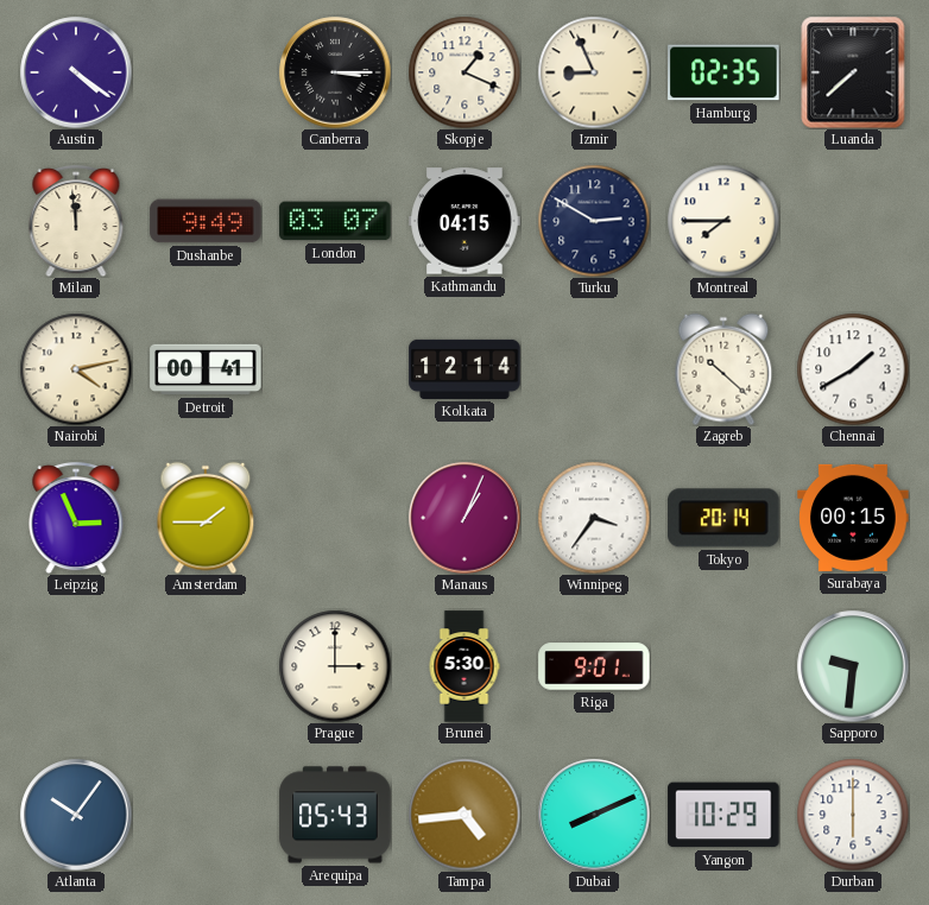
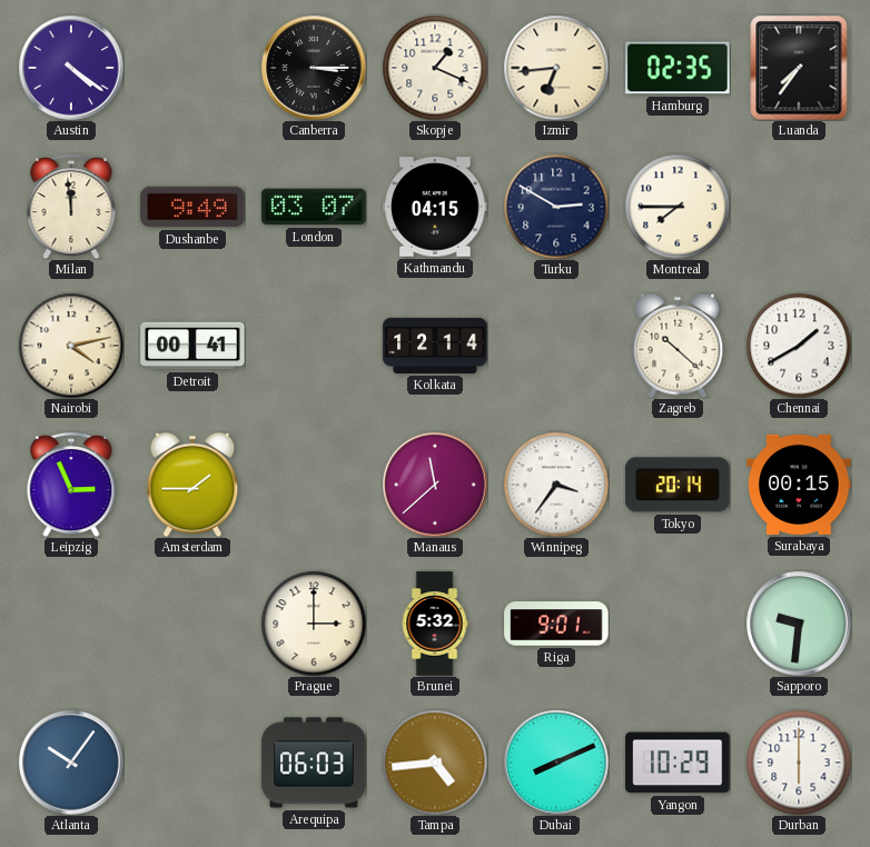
Izmir: 8:56 -> 6:44 (556, 68)
Luanda: 7:38 -> 7:36 (799, 68)
Manaus: 1:04 -> 11:38 (435, 485)
Brunei: 5:30 -> 5:32 (435, 624)
Arequipa: 05:43 -> 06:03 (314, 763)
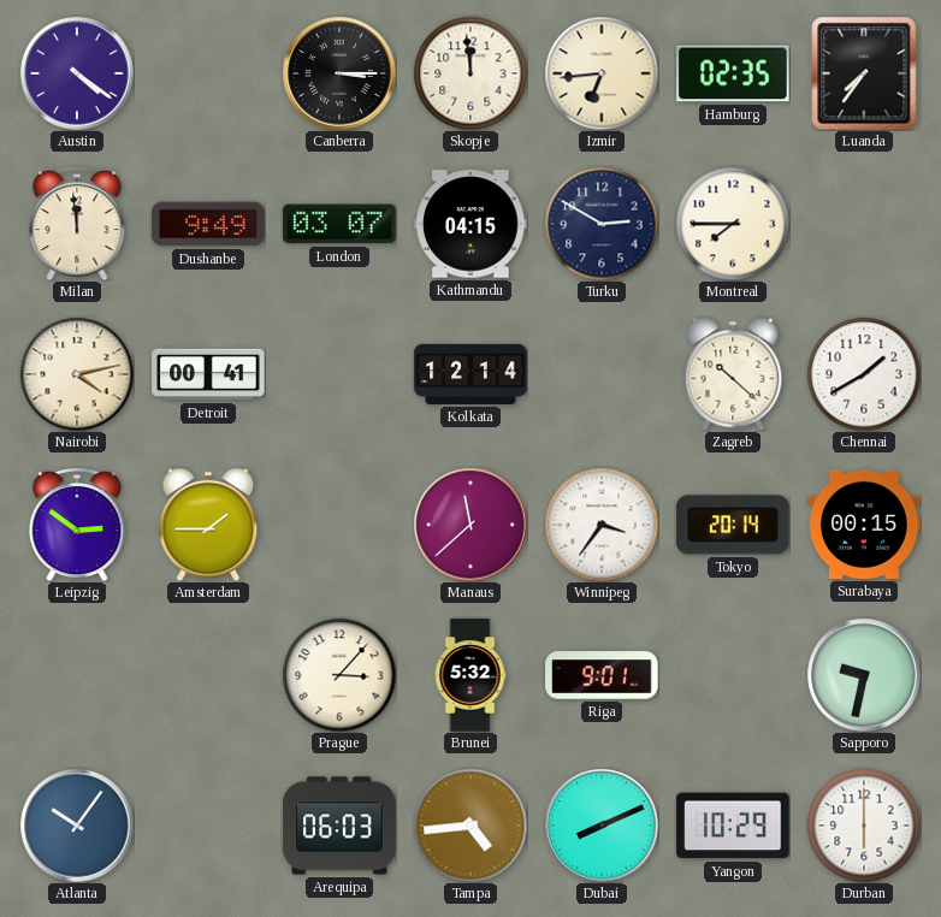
Skopje: 1:19 -> 11:59 (470, 73)
Leipzig: 2:56 -> 2:51 (77, 525)
Prague: 3:00 -> 3:07 (339, 675)
Sapporo: 9:31 -> 9:32 (864, 675)
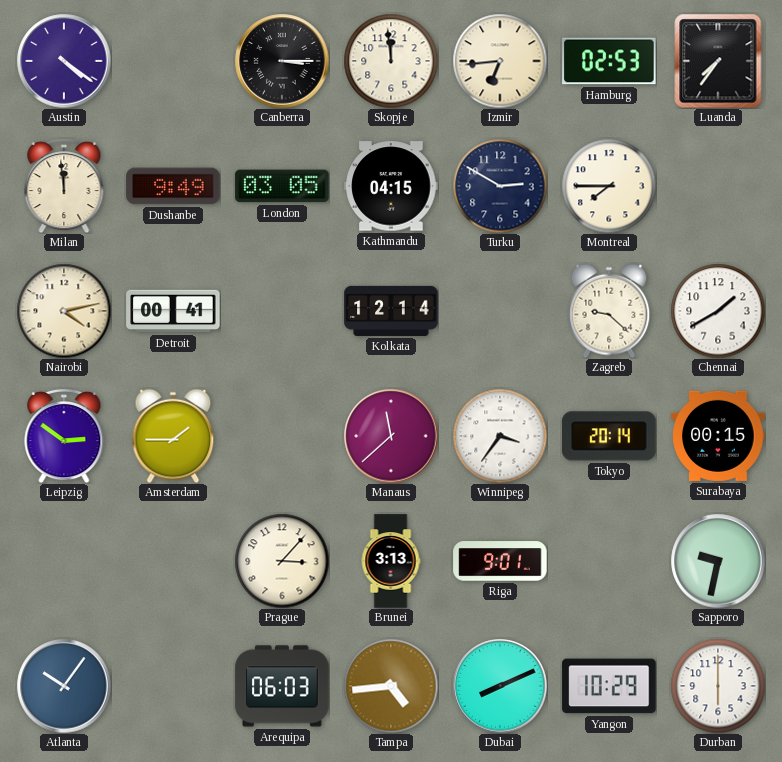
Hamburg: 02:35 -> 02:53 (609, 61)
London: 03:07 -> 03:05 (282, 186)
Zagreb: 10:22 -> 9:22 (609, 311)
Brunei: 5:32 -> 3:13 (391, 561)
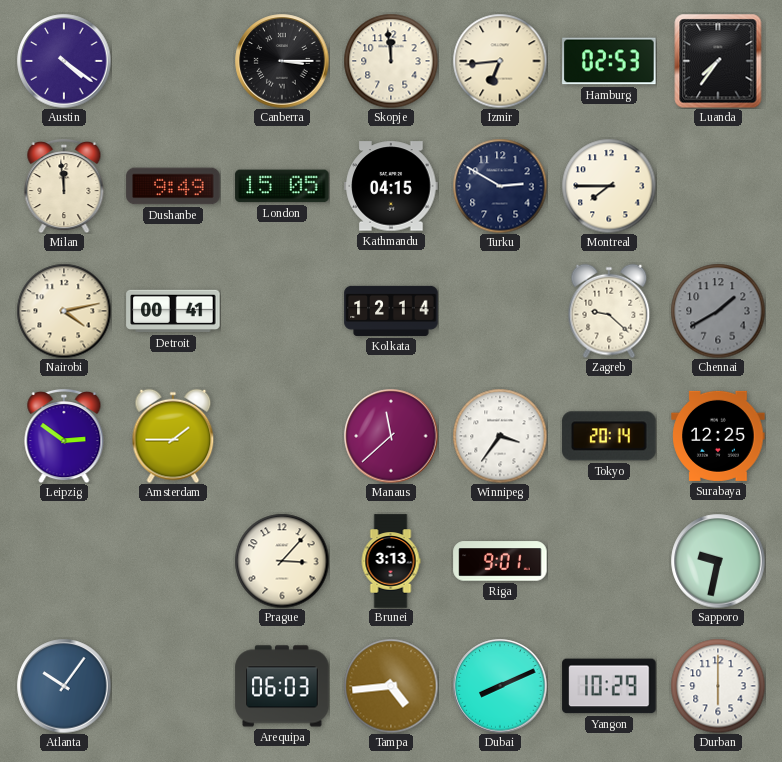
London: 03:05 -> 15:05 (282, 186)
Chennai dial: white -> grey (718, 311)
Surabaya: 00:15 -> 12:25 (718, 436)
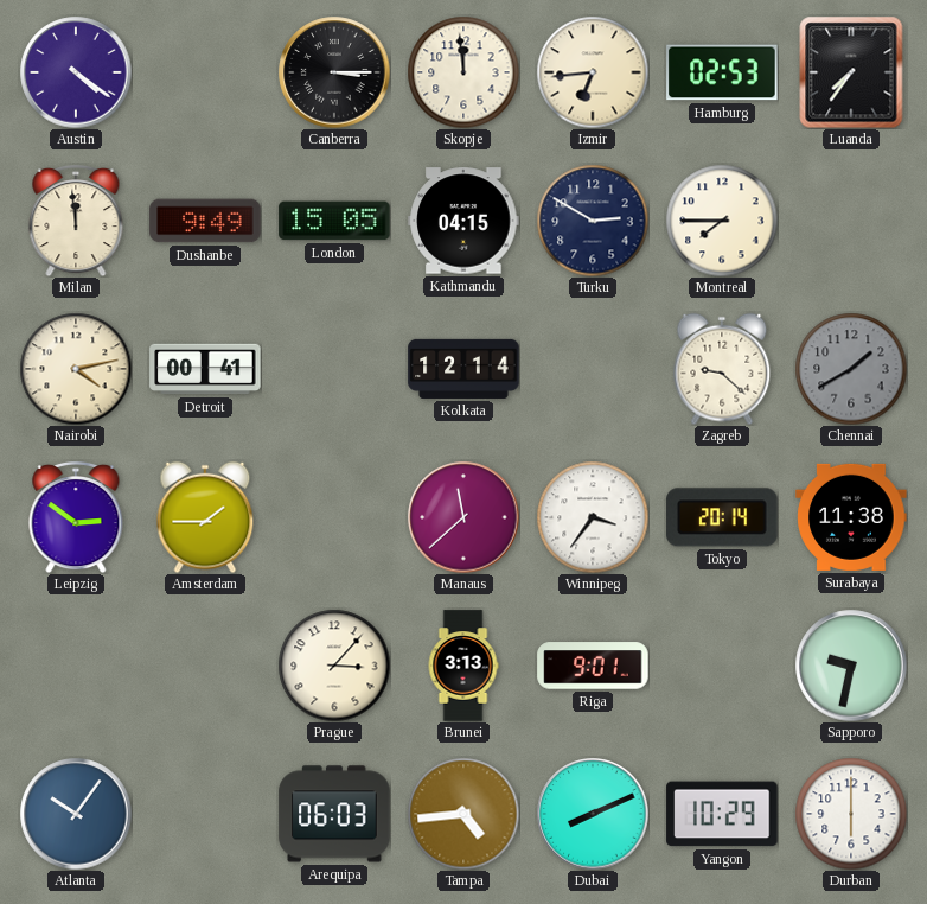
Surabaya: 12:25 -> 11:38 (851, 517)
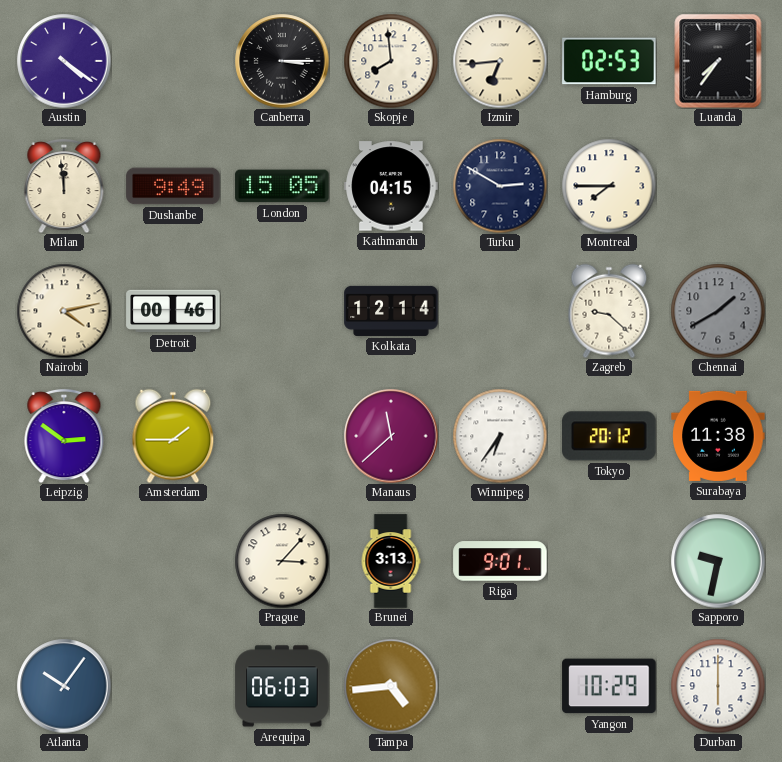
Skopje: 11:59 -> 7:59 (391, 61)
Detroit: 00:41 -> 00:46 (173, 311)
Winnipeg: 3:36 -> 6:36 (500, 436)
Tokyo: 20:14 -> 20:12 (609, 436)
Dubai: 8:11 -> none (593, 814)
